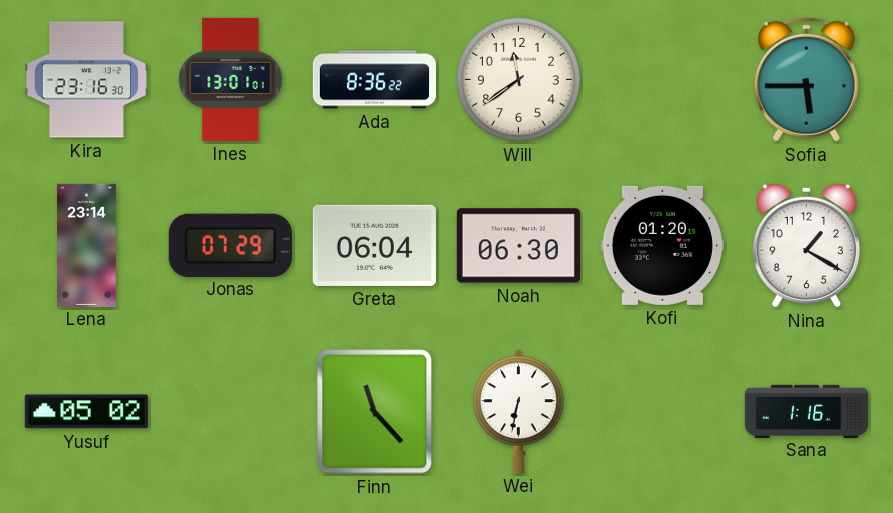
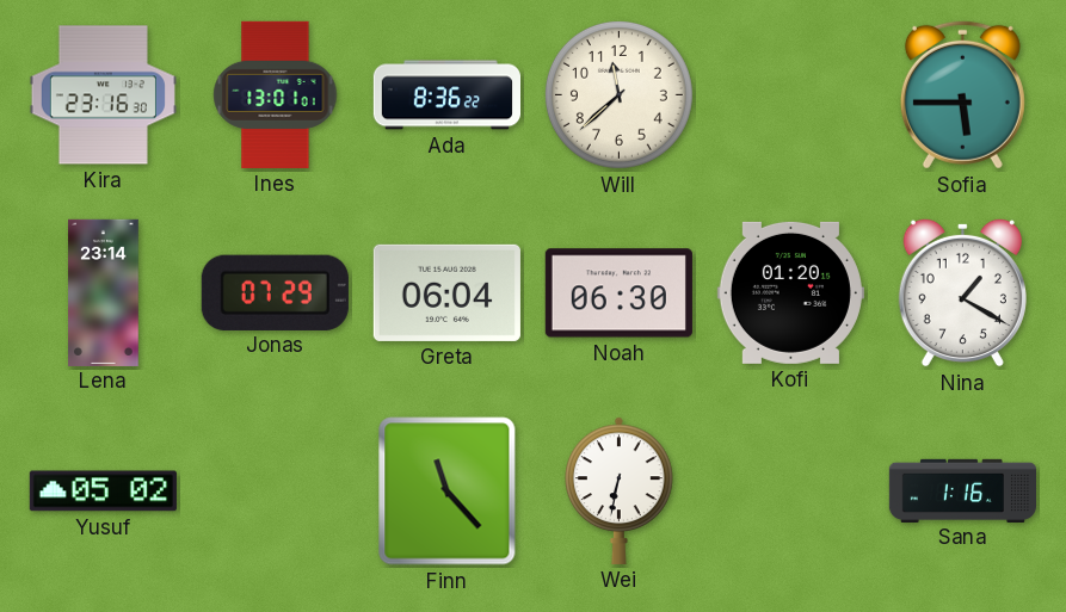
Will: 11:39 -> 11:38 (618, 94)
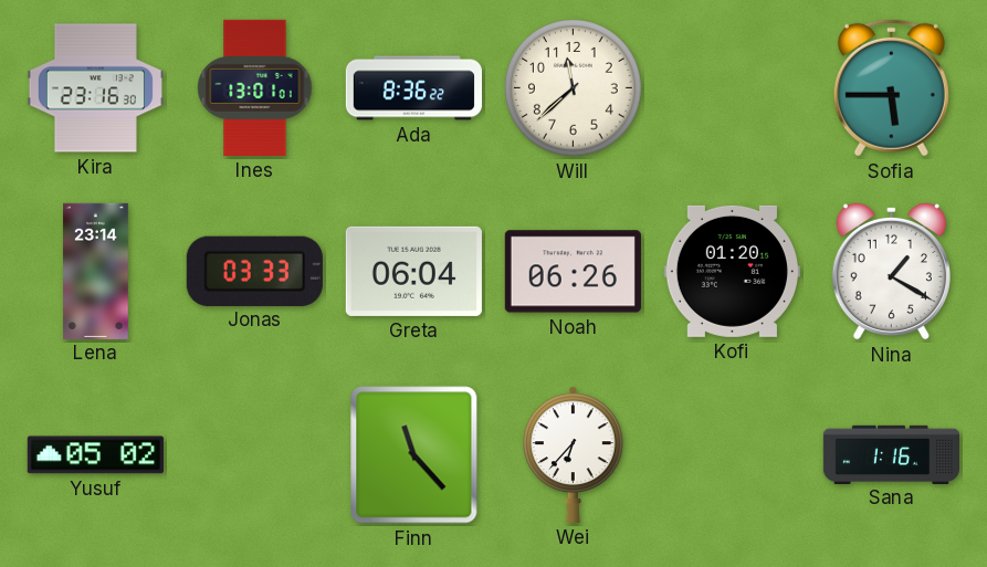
Jonas: 07:29 -> 03:33 (254, 271)
Noah: 06:30 -> 06:26 (573, 272)
Wei: 6:32 -> 6:37 (574, 454)
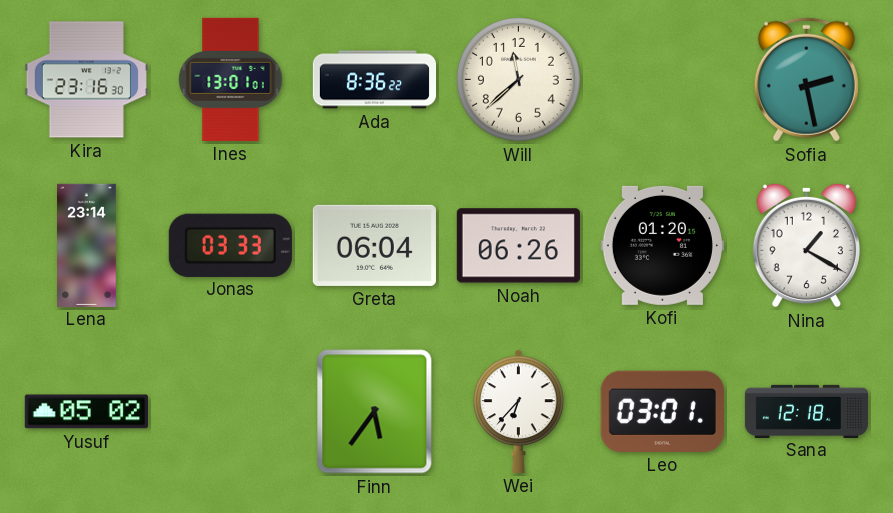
Sofia: 5:45 -> 2:28 (806, 79)
Finn: 11:23 -> 5:36 (375, 412)
Leo: none -> 03:01 (662, 411)
Sana: 1:16 -> 12:18 (806, 411)
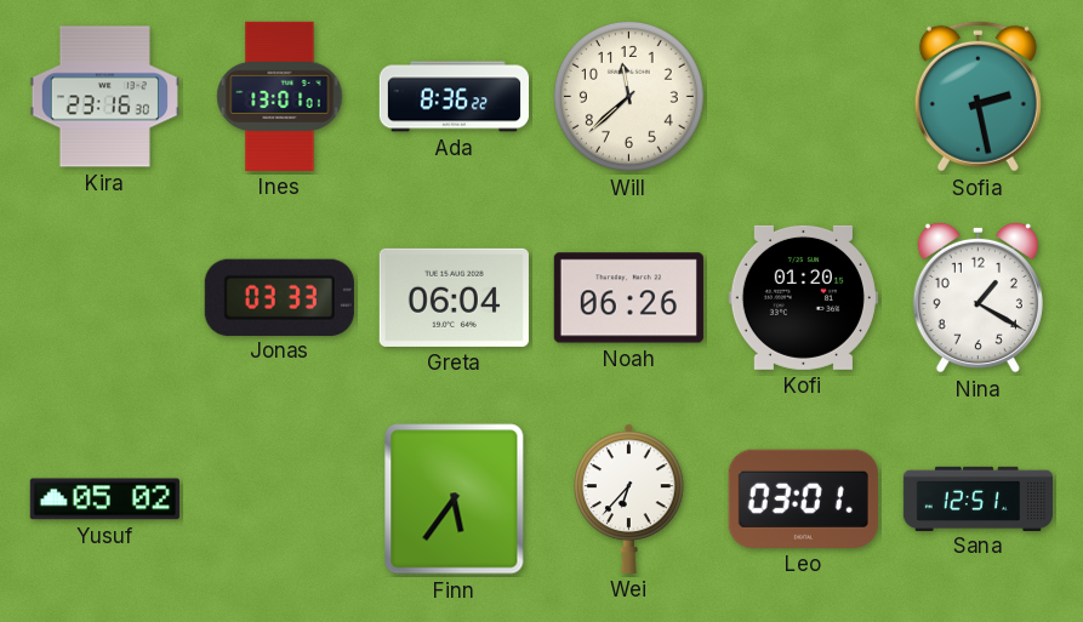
Lena: 23:14 -> none (87, 245)
Sana: 12:18 -> 12:51 (977, 498)
